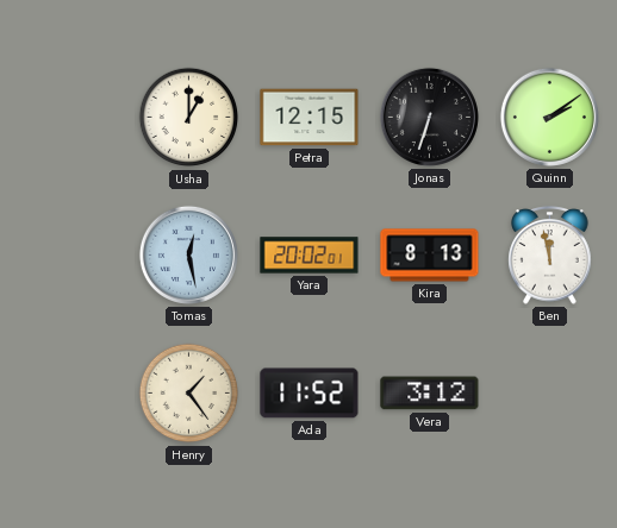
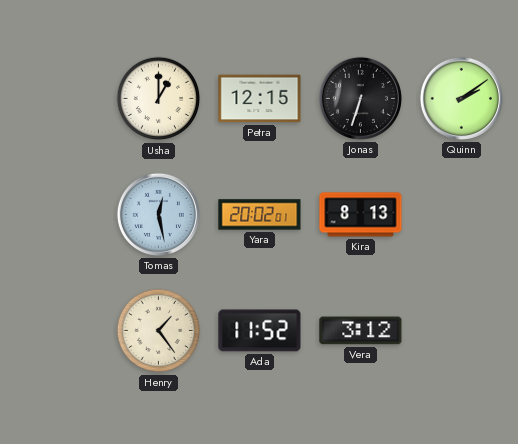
Ben: 11:58 -> none (550, 256)
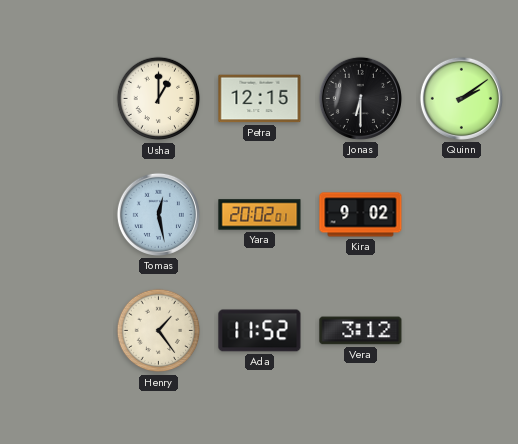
Jonas: 6:33 -> 6:30 (360, 98)
Kira: 8:13 -> 9:02 (361, 215)
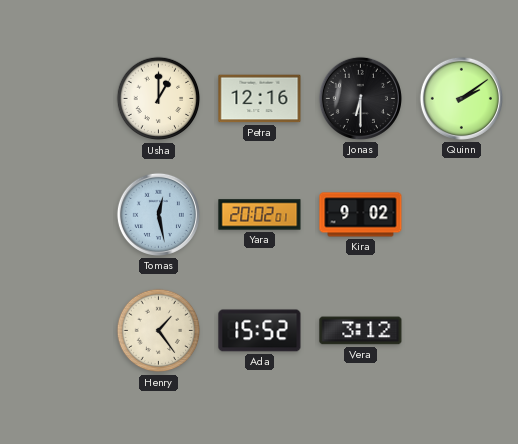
Petra: 12:15 -> 12:16 (260, 99)
Ada: 11:52 -> 15:52 (260, 331)
